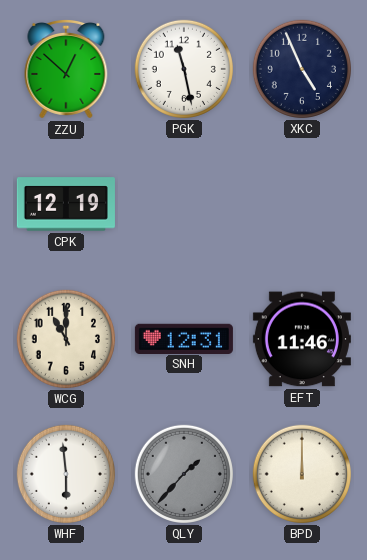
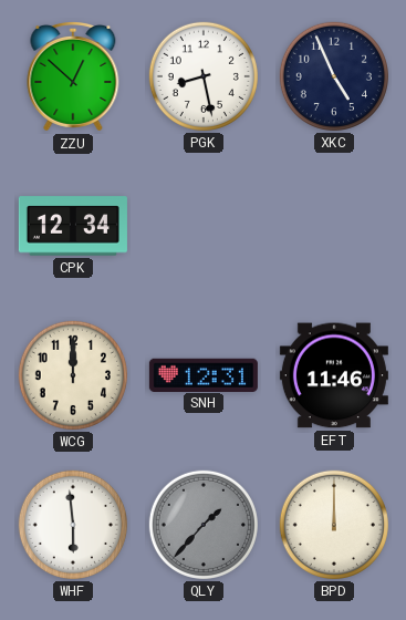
PGK: 11:28 -> 8:28 (204, 76)
CPK: 12:19 -> 12:34 (73, 226)
WCG: 11:00 -> 12:00 (73, 375)
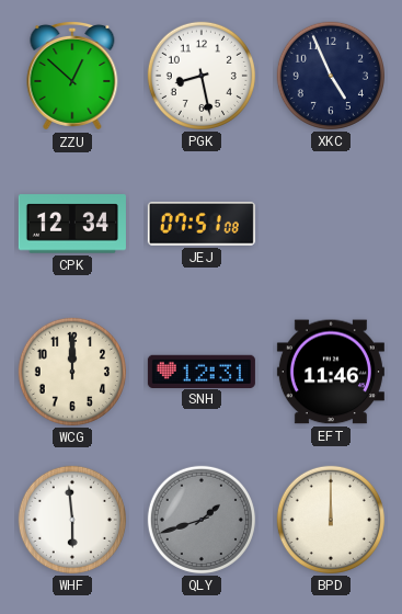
JEJ: none -> 07:51 (202, 225)
QLY: 1:37 -> 1:42 (202, 520)
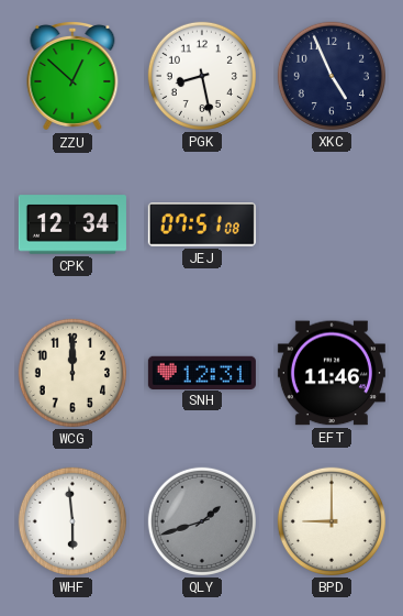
BPD: 12:00 -> 9:00 (332, 521)
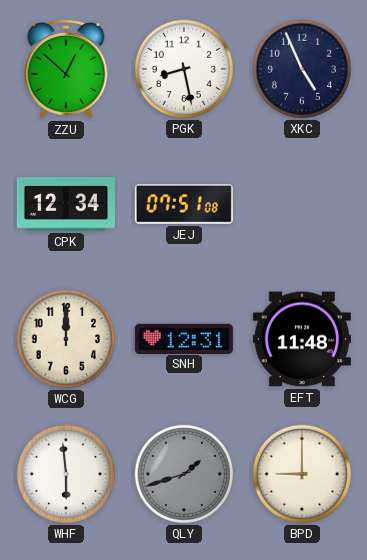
EFT: 11:46 -> 11:48 (302, 339)
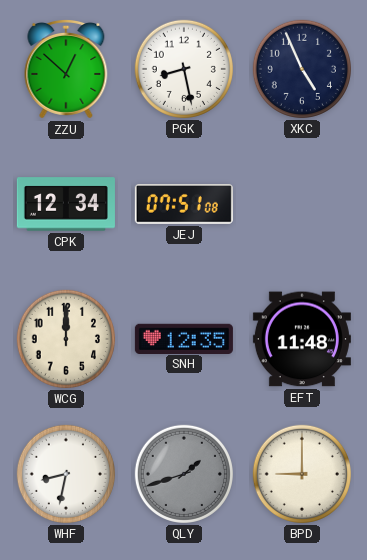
SNH: 12:31 -> 12:35 (184, 338)
WHF: 5:59 -> 8:32 (66, 474)
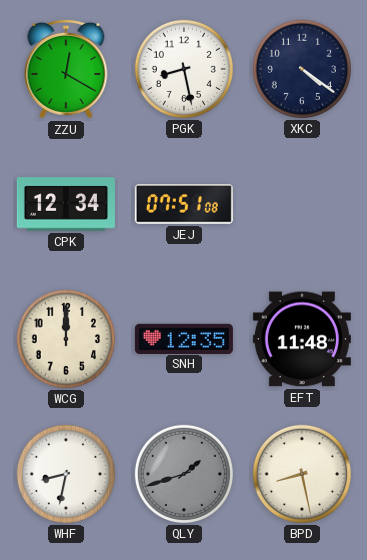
ZZU: 12:52 -> 12:20 (66, 70)
XKC: 4:56 -> 4:21 (302, 69)
BPD: 9:00 -> 8:28 (302, 474)
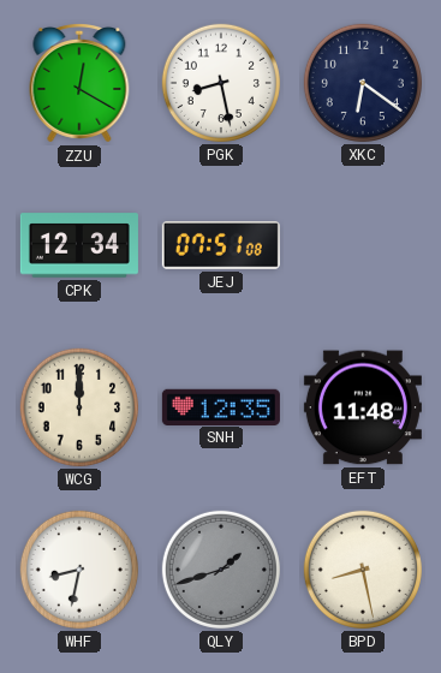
XKC: 4:21 -> 6:21 (363, 83)
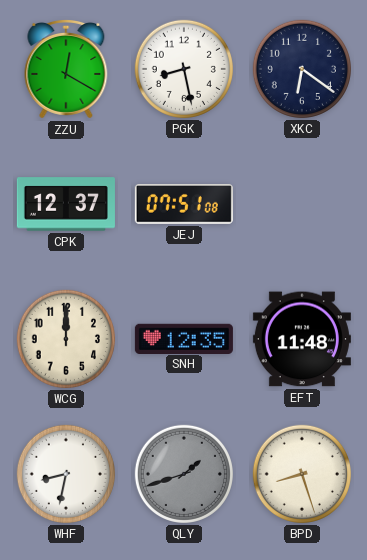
CPK: 12:34 -> 12:37 (66, 204)
BPD: 8:28 -> 8:27 (302, 474)
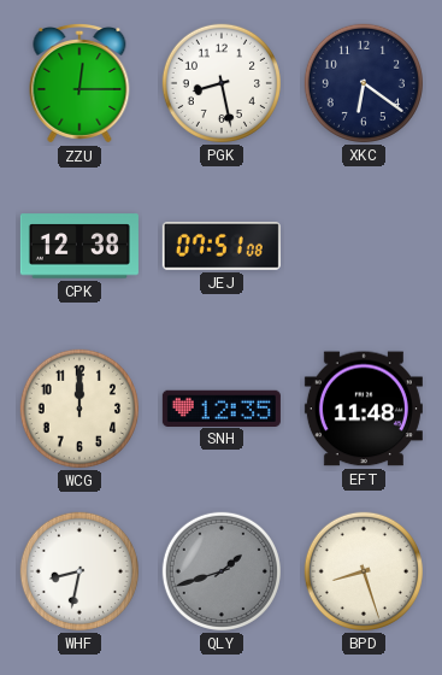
ZZU: 12:20 -> 12:15 (79, 84)
CPK: 12:37 -> 12:38 (79, 246)
